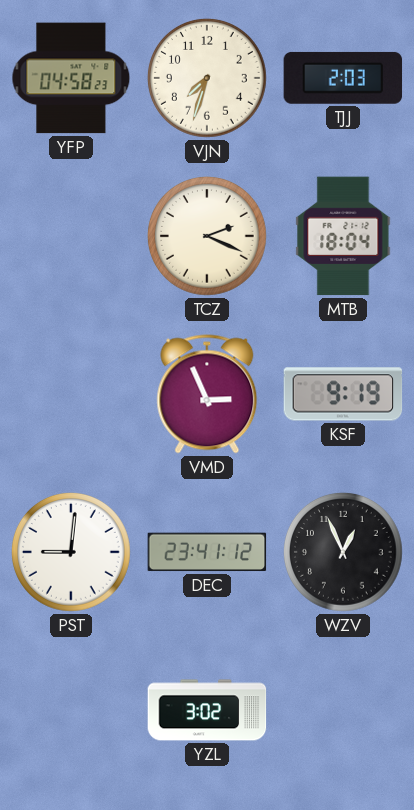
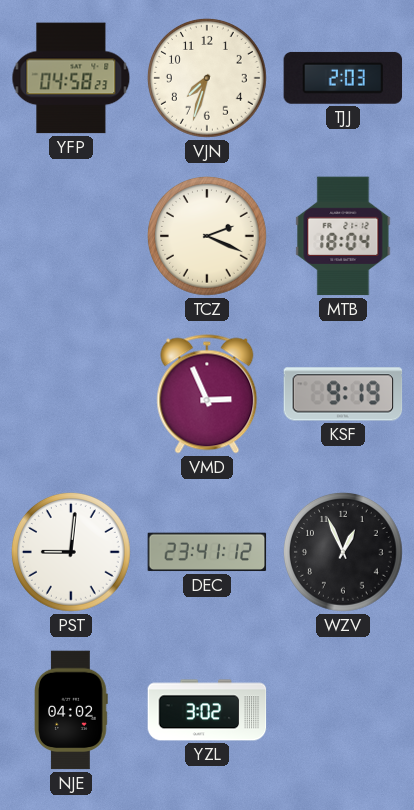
NJE: none -> 04:02 (72, 710)
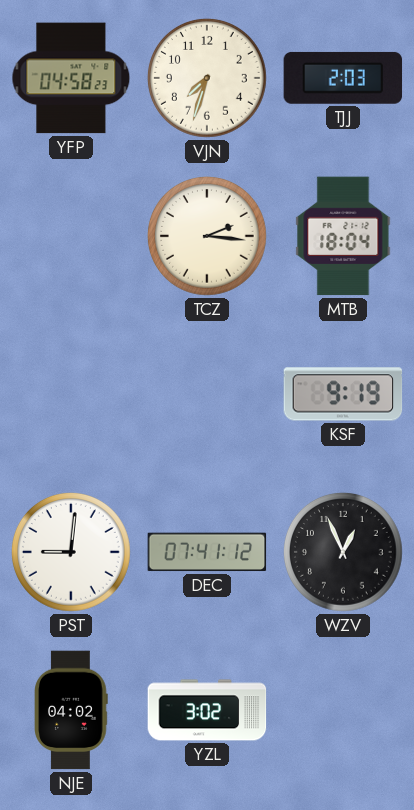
TCZ: 2:19 -> 2:16 (208, 237)
VMD: 2:56 -> none (207, 394)
DEC: 23:41 -> 07:41 (207, 552)
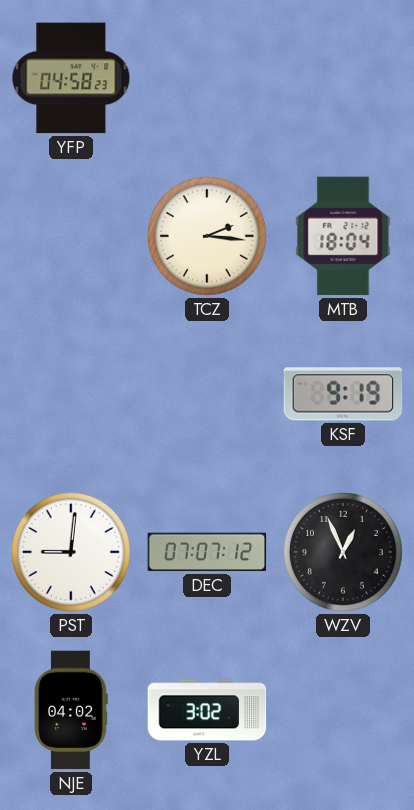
VJN: 7:33 -> none (208, 79)
TJJ: 2:03 -> none (343, 78)
DEC: 07:41 -> 07:07 (207, 552)
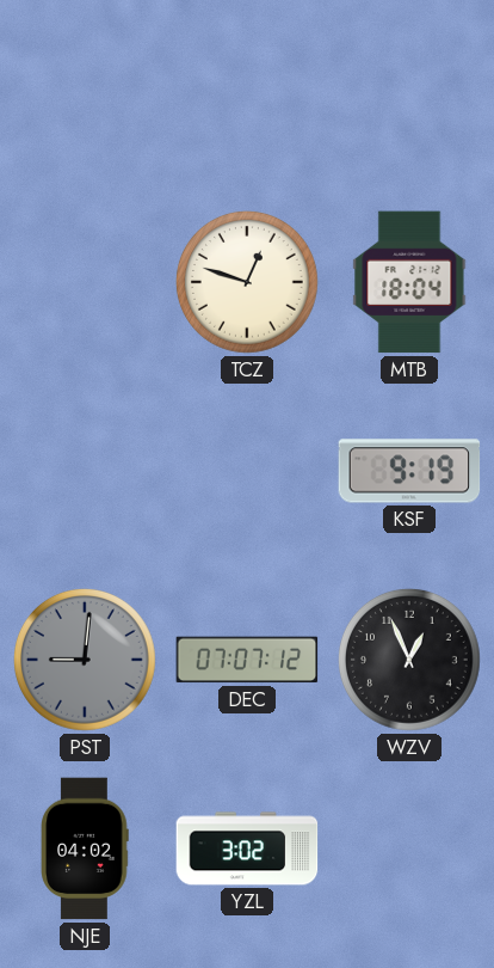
YFP: 04:58 -> none (71, 78)
TCZ: 2:16 -> 12:48 (248, 283)
PST dial: white -> grey (86, 661)
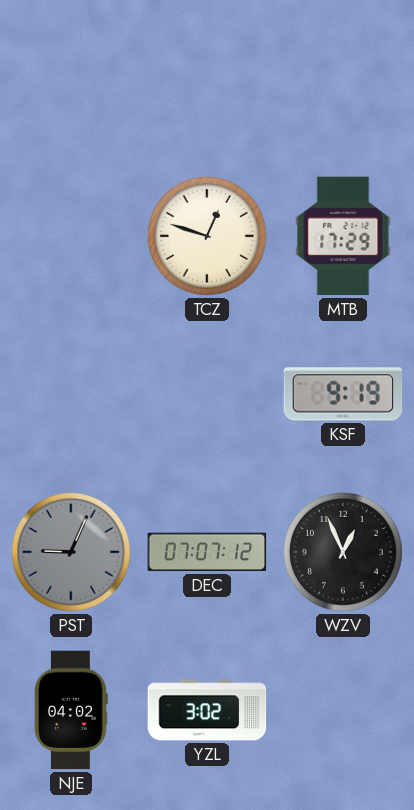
MTB: 18:04 -> 17:29 (343, 236)
PST: 9:01 -> 9:04 (72, 553)
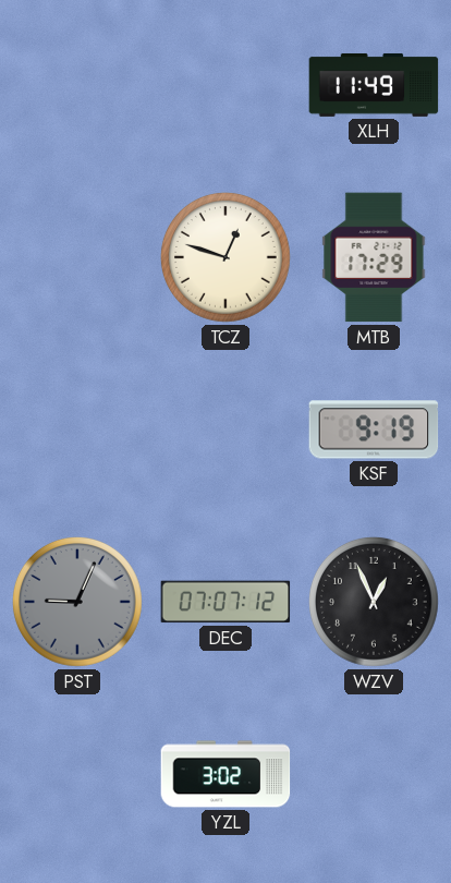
XLH: none -> 11:49 (374, 85)
NJE: 04:02 -> none (72, 710)
